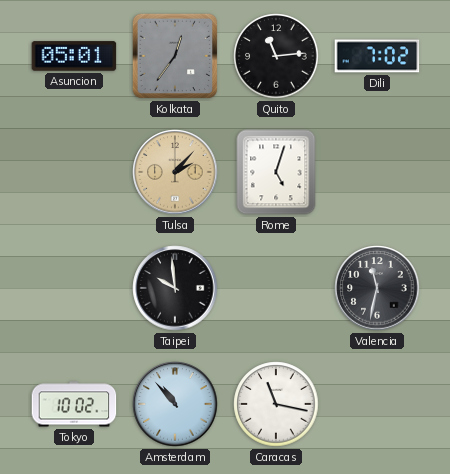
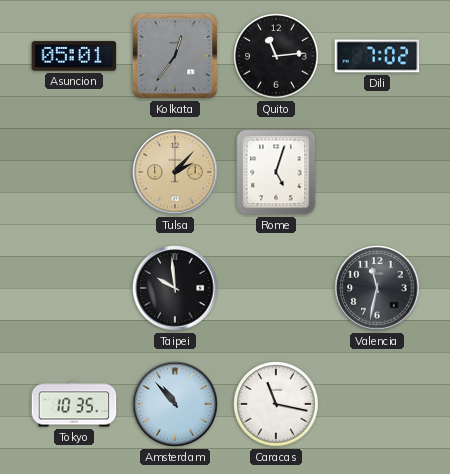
Tokyo: 10:02 -> 10:35 (74, 404)
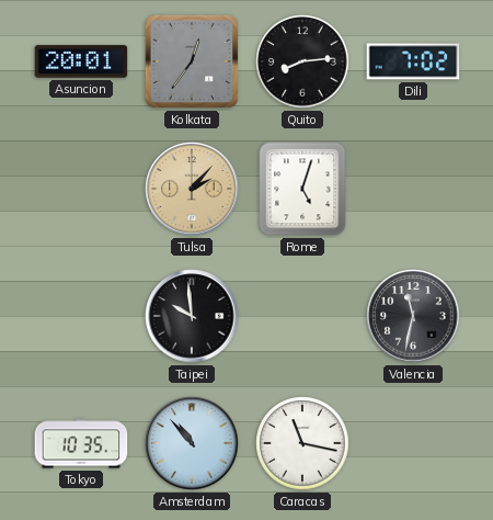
Asuncion: 05:01 -> 20:01 (81, 61)
Quito: 11:14 -> 8:14 (302, 61)
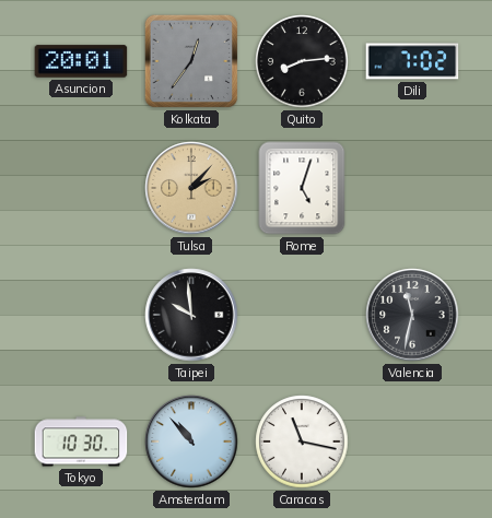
Tokyo: 10:35 -> 10:30 (81, 442)
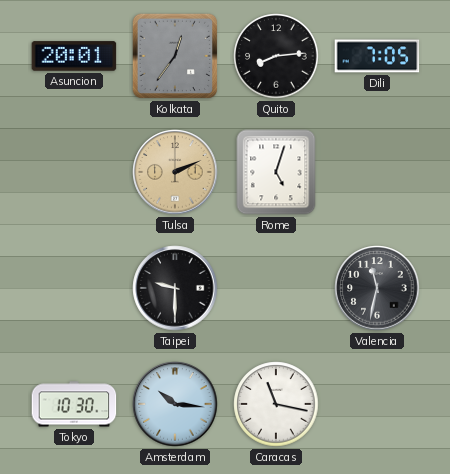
Dili: 7:02 -> 7:05 (377, 56)
Tulsa: 2:07 -> 2:11 (175, 172)
Taipei: 9:59 -> 9:30 (175, 288)
Amsterdam: 10:53 -> 10:16 (175, 404)
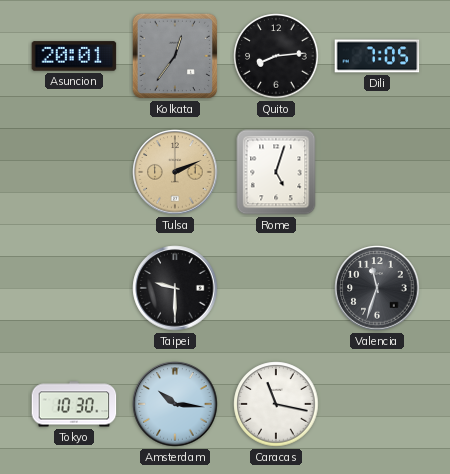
Valencia: 11:32 -> 11:33 (377, 288)
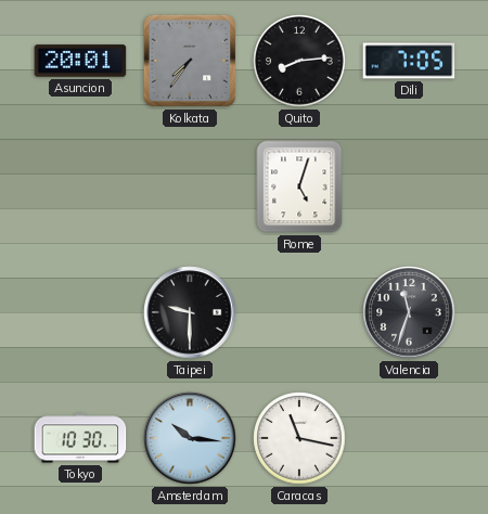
Kolkata: 12:36 -> 7:36 (190, 61)
Tulsa: 2:11 -> none (175, 172)
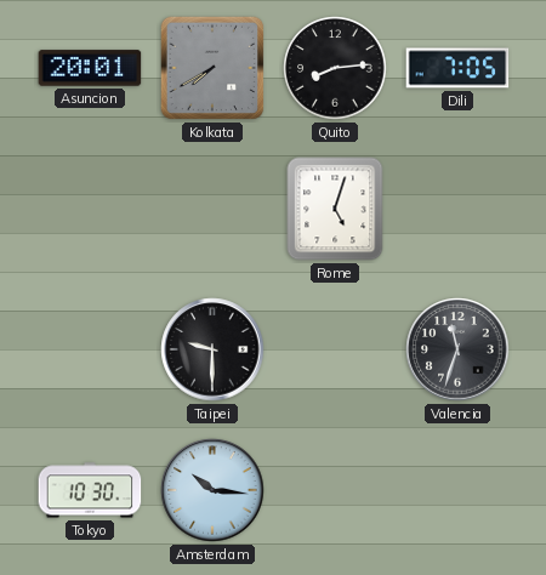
Kolkata: 7:36 -> 7:40 (212, 68)
Caracas: 11:17 -> none (299, 438)
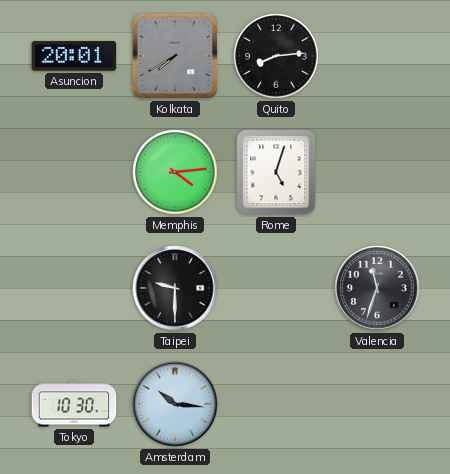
Dili: 7:05 -> none (457, 68)
Memphis: none -> 4:14 (175, 172)
